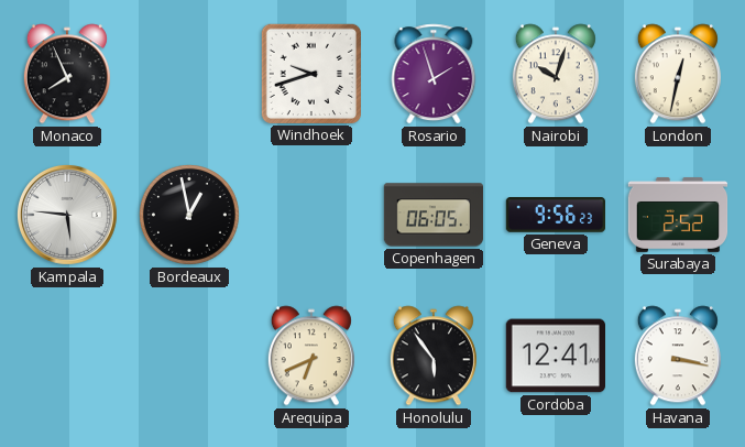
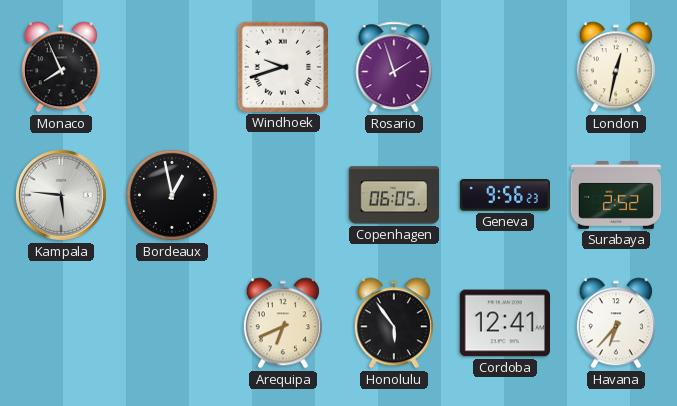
Nairobi: 10:03 -> none (556, 74)
Havana: 3:17 -> 6:37 (616, 323)
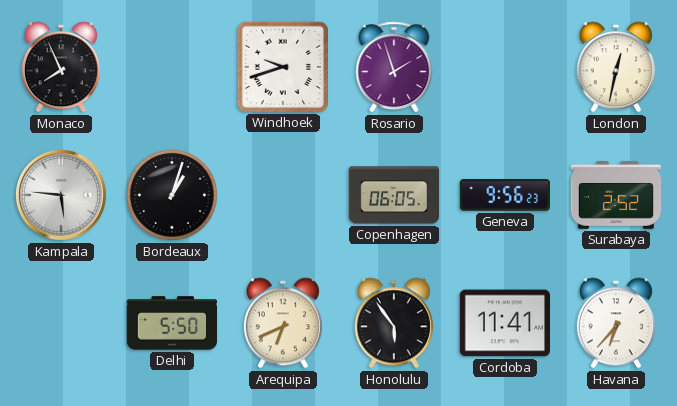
Bordeaux: 12:58 -> 1:03 (173, 196)
Delhi: none -> 5:50 (172, 323)
Cordoba: 12:41 -> 11:41 (504, 323)
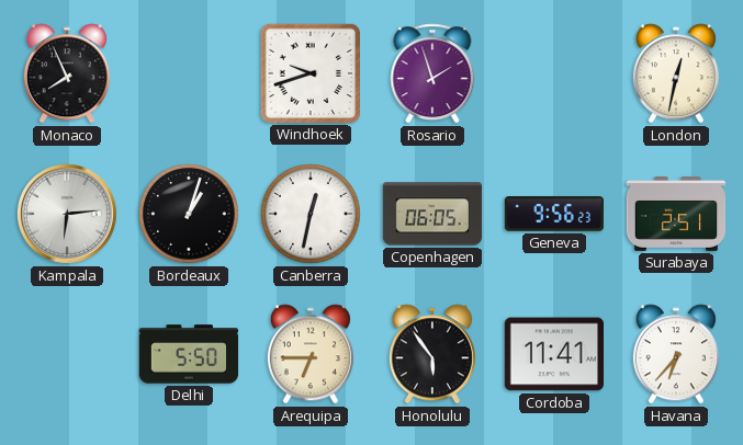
Kampala: 5:46 -> 6:14 (67, 214)
Canberra: none -> 12:32 (312, 215)
Surabaya: 2:52 -> 2:51 (676, 215)
Arequipa: 6:41 -> 6:45 (311, 354)
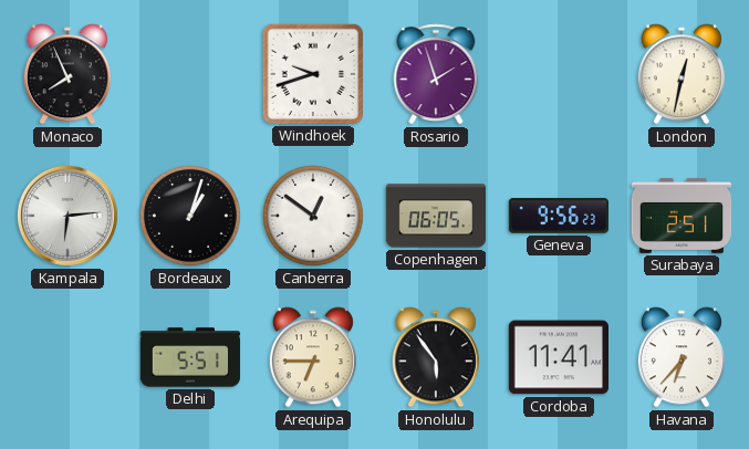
Canberra: 12:32 -> 12:51 (314, 217)
Delhi: 5:50 -> 5:51 (190, 357)
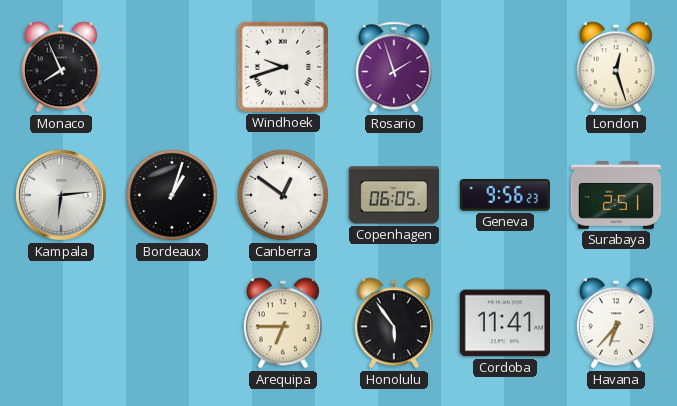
London: 12:32 -> 12:27 (616, 67)
Delhi: 5:51 -> none (190, 357)
